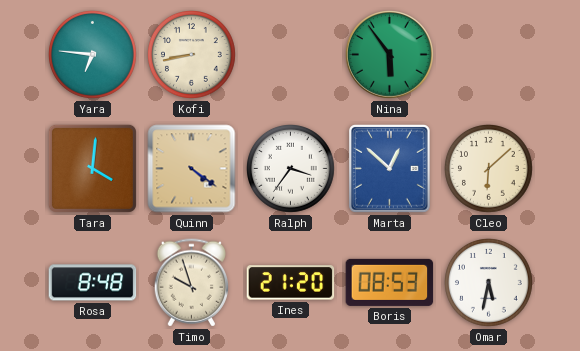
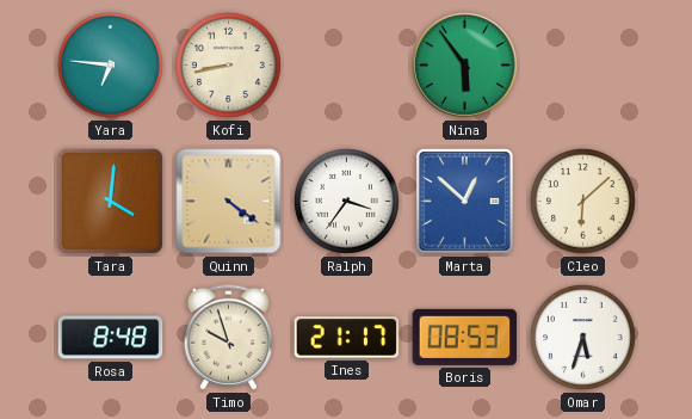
Ines: 21:20 -> 21:17 (347, 338)
Omar: 5:32 -> 5:33 (583, 338)
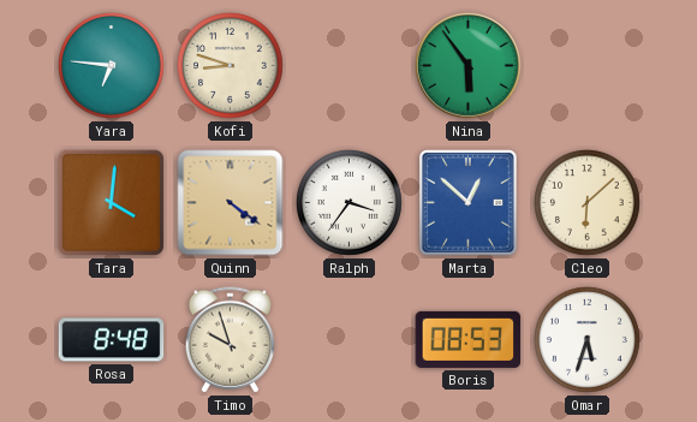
Kofi: 8:43 -> 8:48 (231, 66)
Ines: 21:17 -> none (347, 338)
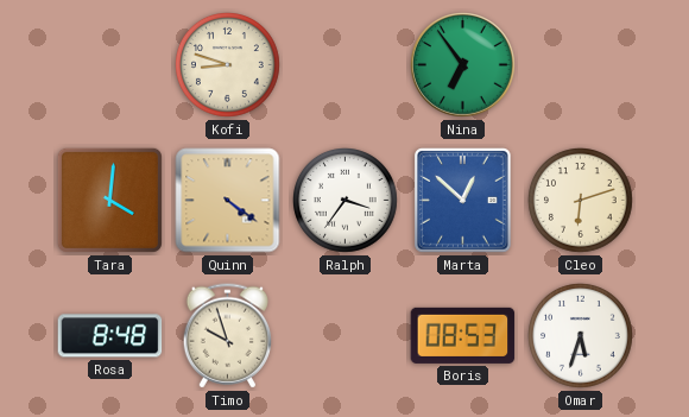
Yara: 6:46 -> none (112, 66)
Nina: 5:54 -> 6:54 (463, 65)
Cleo: 6:08 -> 6:12 (581, 201)
